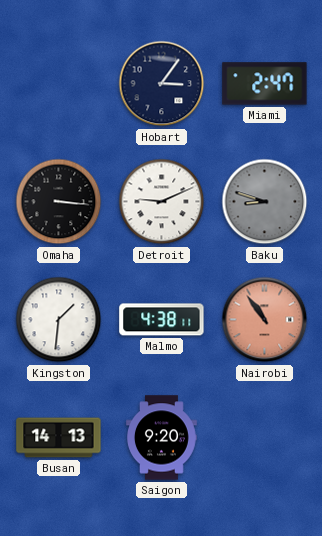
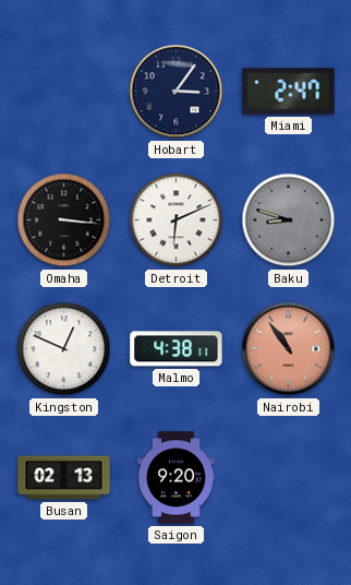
Detroit: 9:11 -> 6:11 (177, 220)
Kingston: 1:31 -> 12:49 (64, 349)
Busan: 14:13 -> 02:13 (64, 478)
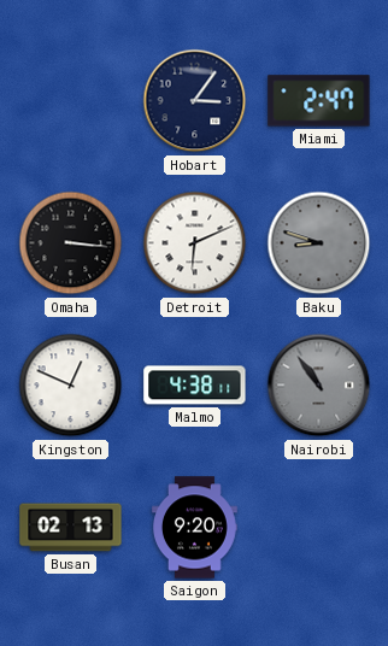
Nairobi dial: salmon -> grey (319, 386)
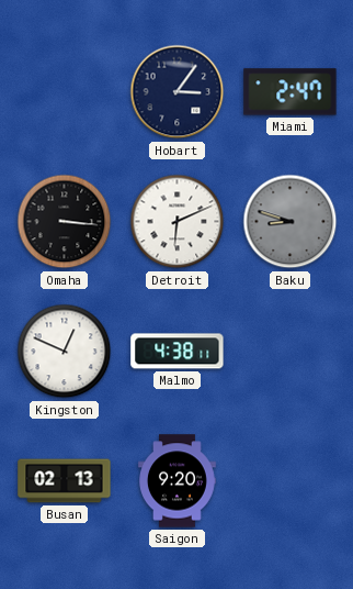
Nairobi: 10:54 -> none (319, 386)
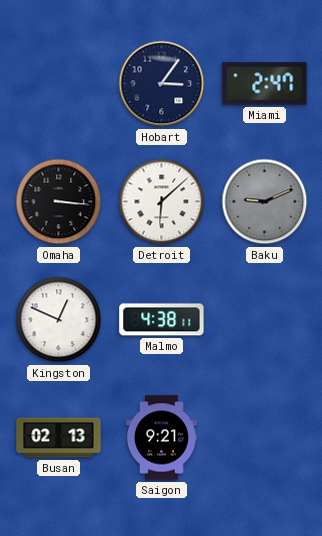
Detroit: 6:11 -> 6:08 (162, 202)
Baku: 8:48 -> 9:11 (265, 202)
Saigon: 9:20 -> 9:21 (162, 438)
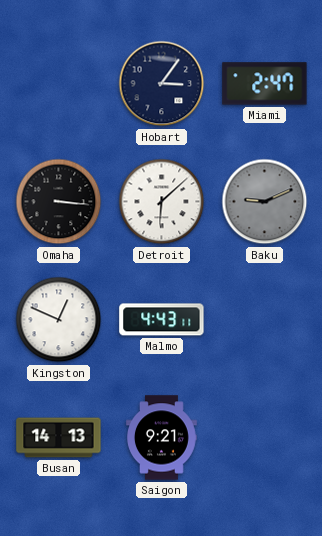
Malmo: 4:38 -> 4:43 (162, 320)
Busan: 02:13 -> 14:13 (59, 438)
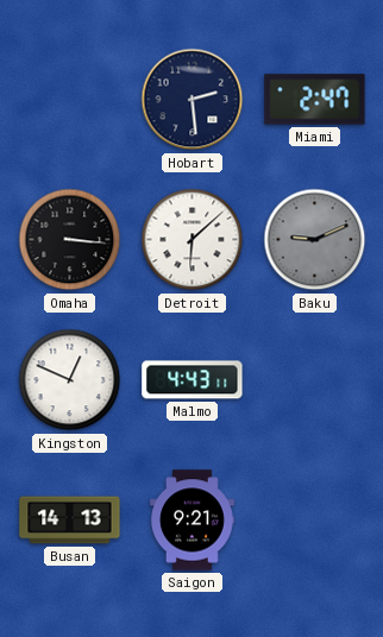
Hobart: 3:06 -> 2:29 (193, 100)
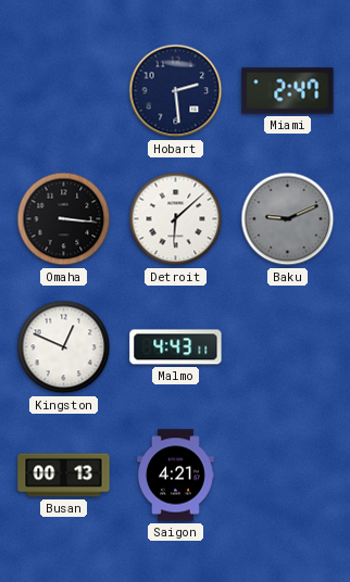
Busan: 14:13 -> 00:13 (64, 476)
Saigon: 9:21 -> 4:21 (176, 476)
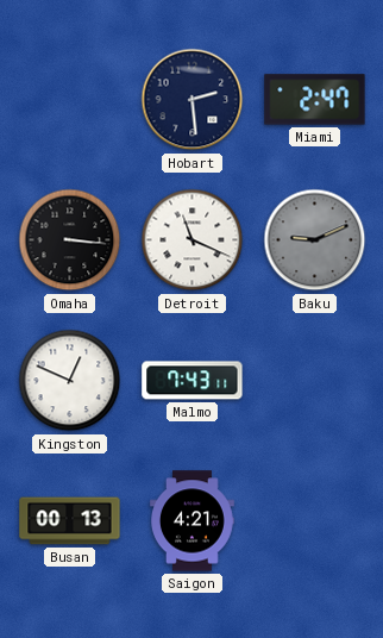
Detroit: 6:08 -> 11:19 (193, 240)
Malmo: 4:43 -> 7:43 (193, 381)
